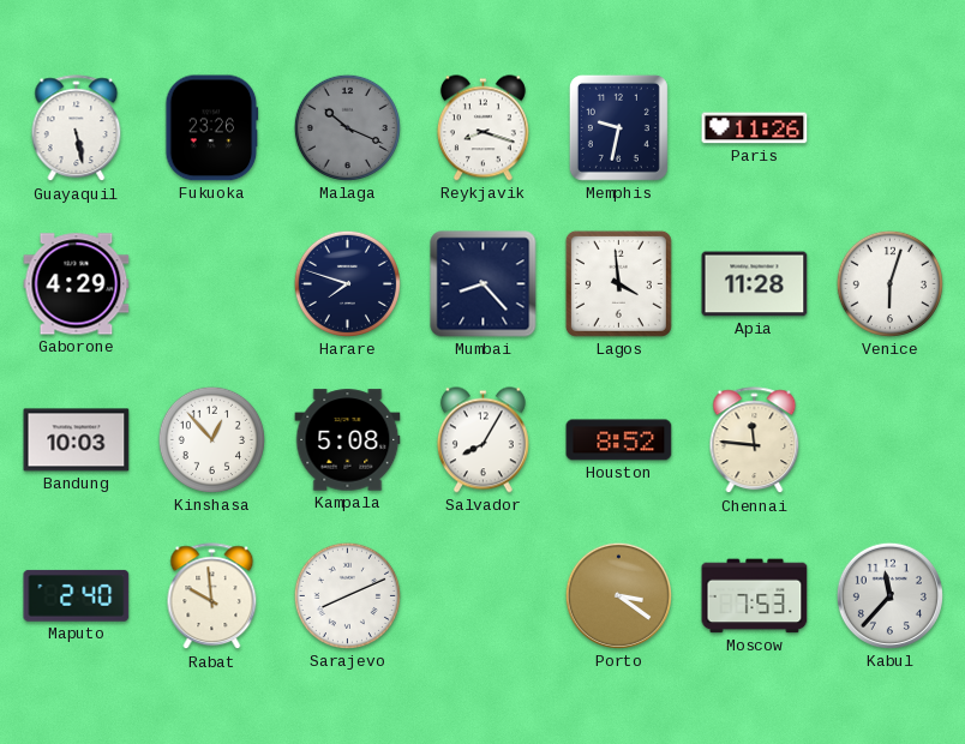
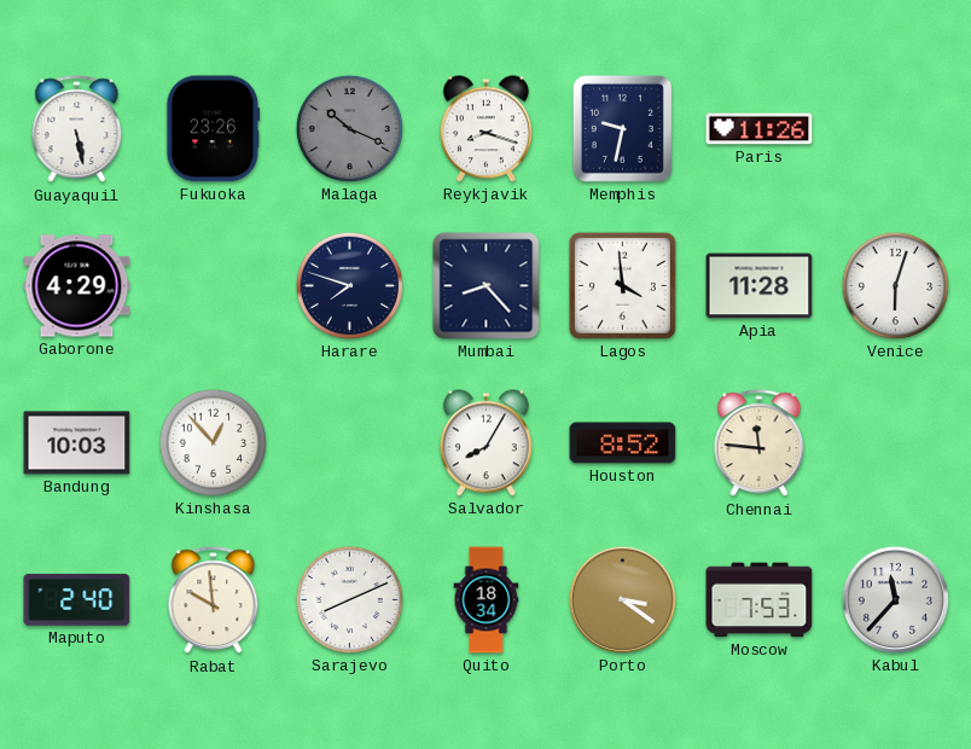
Kampala: 5:08 -> none (348, 440)
Quito: none -> 18:34 (487, 600)
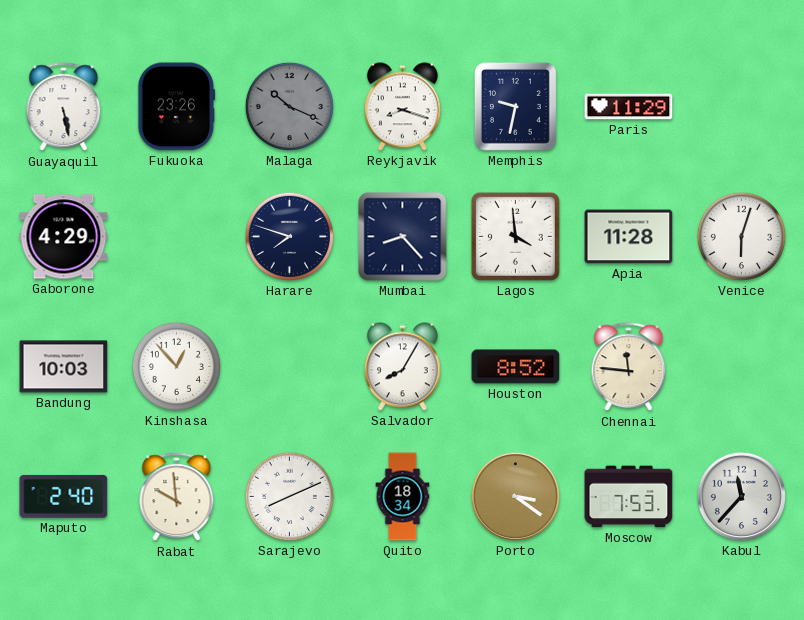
Paris: 11:26 -> 11:29 (629, 107)
